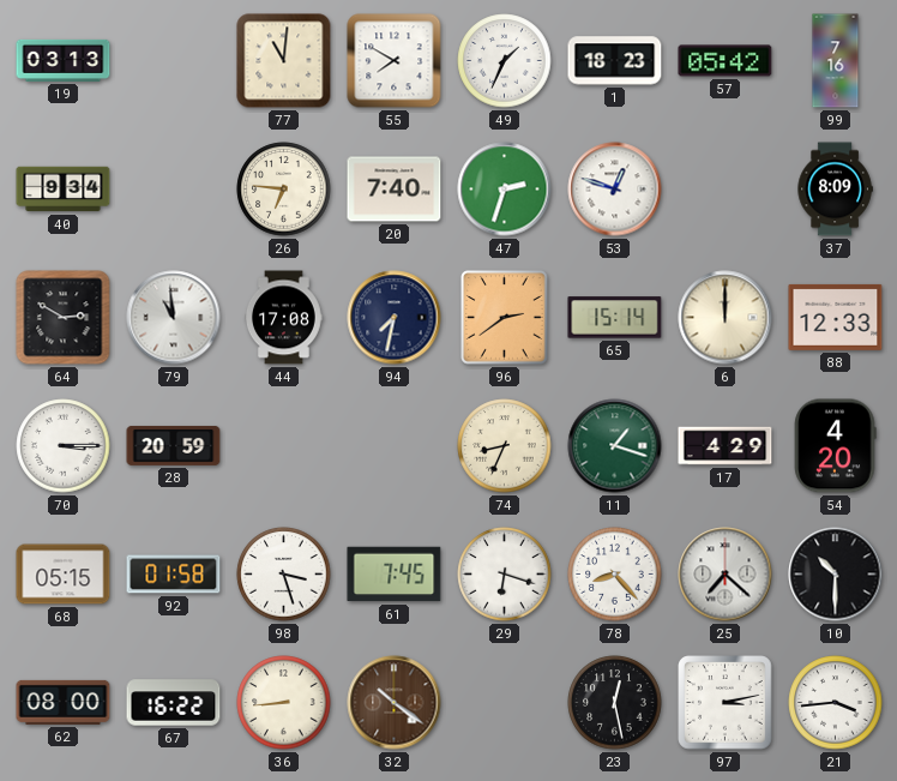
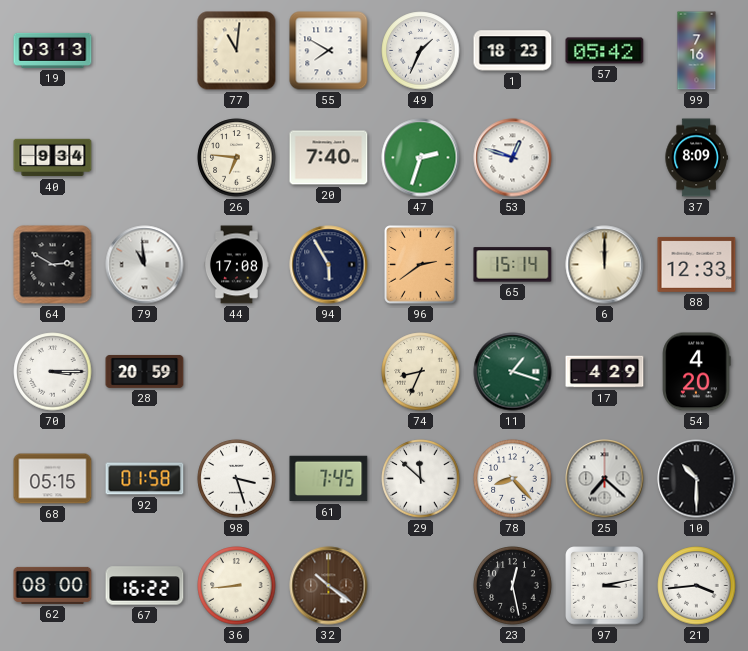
94: 7:32 -> 5:55 (329, 265)
29: 6:18 -> 11:52 (421, 479)
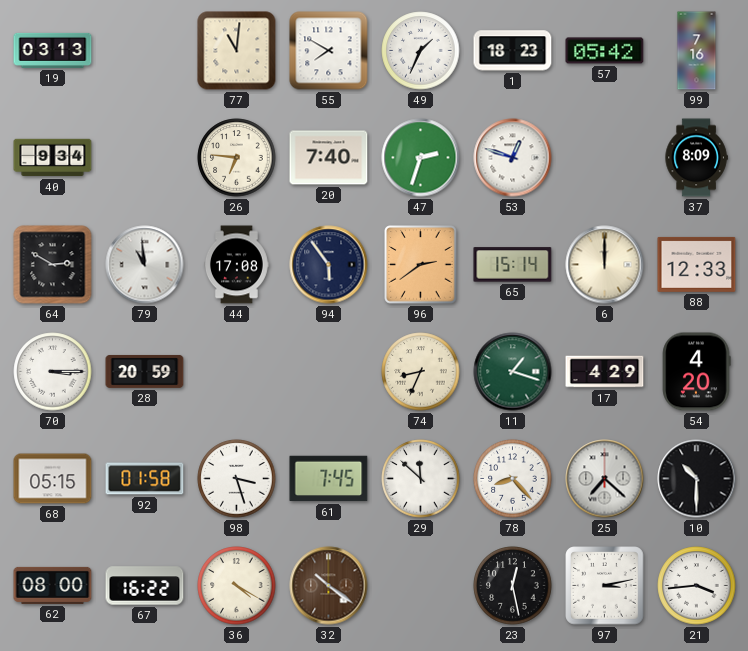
94: 5:55 -> 5:54 (329, 265)
36: 8:44 -> 4:20 (237, 586)
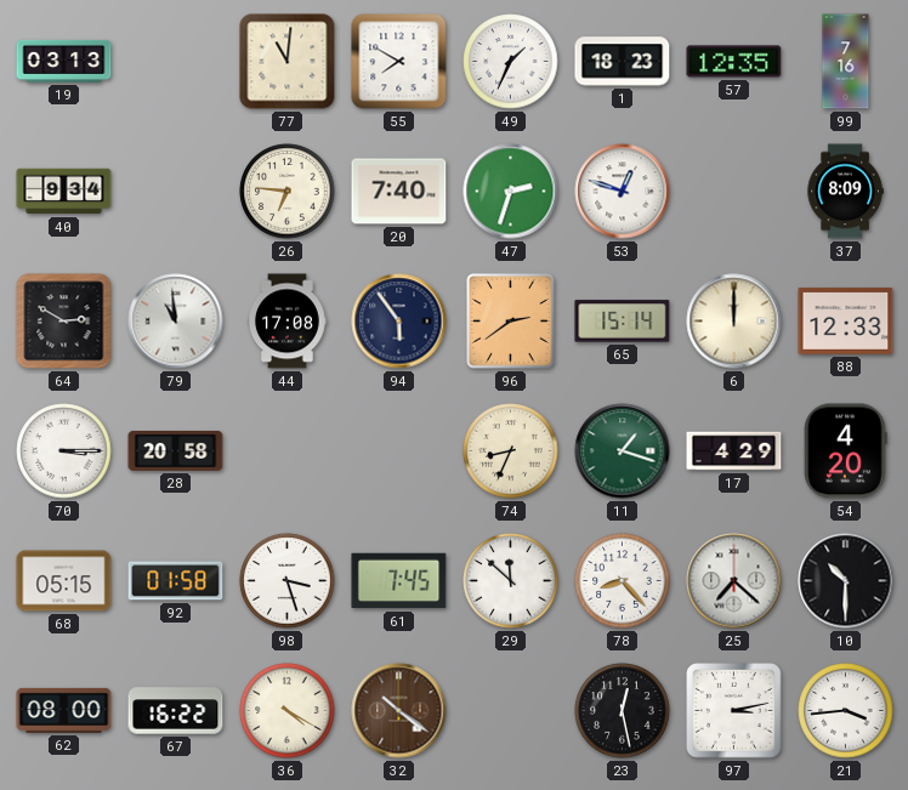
57: 05:42 -> 12:35 (734, 62)
28: 20:59 -> 20:58 (176, 450)
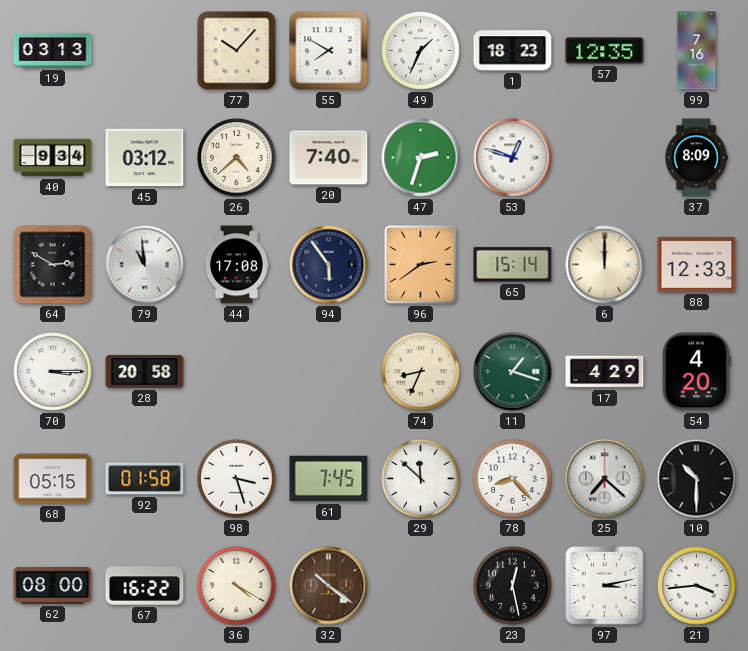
77: 11:01 -> 10:07 (237, 51)
45: none -> 03:12 (145, 158)
26: 6:46 -> 4:38 (237, 158)
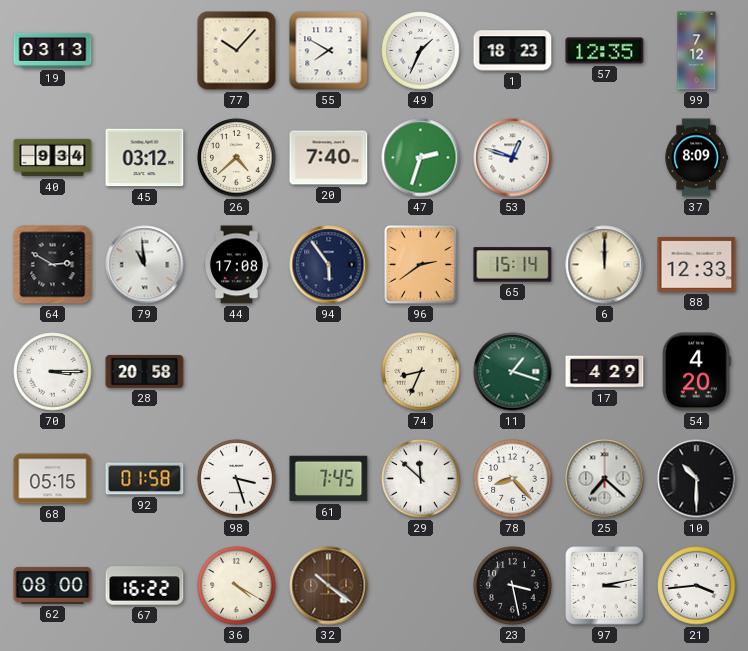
99: 7:16 -> 7:12 (697, 51)
23: 12:28 -> 3:28 (513, 586)
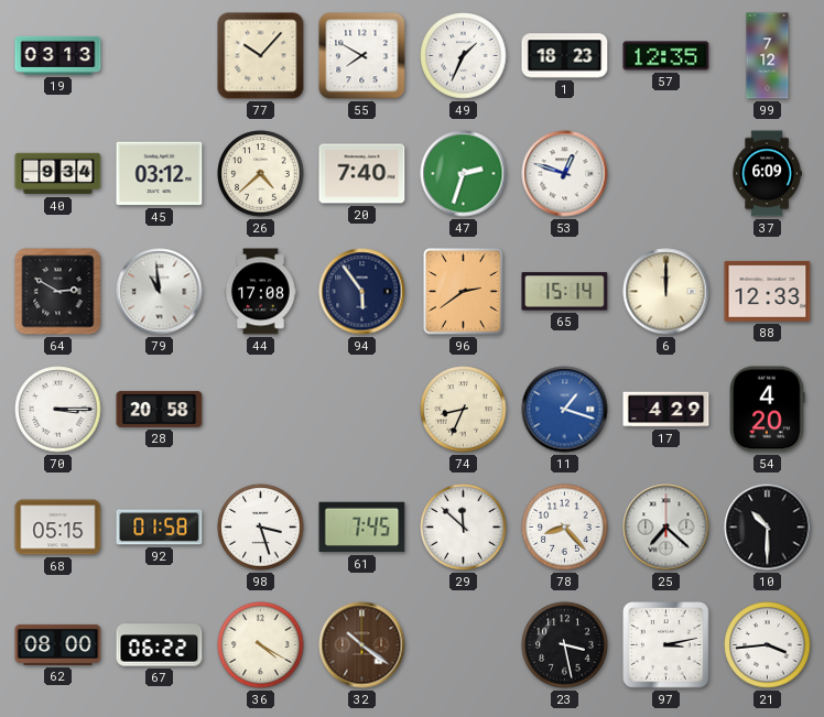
37: 8:09 -> 6:09 (767, 174)
11 dial: green -> blue (565, 410)
67: 16:22 -> 06:22 (160, 645)
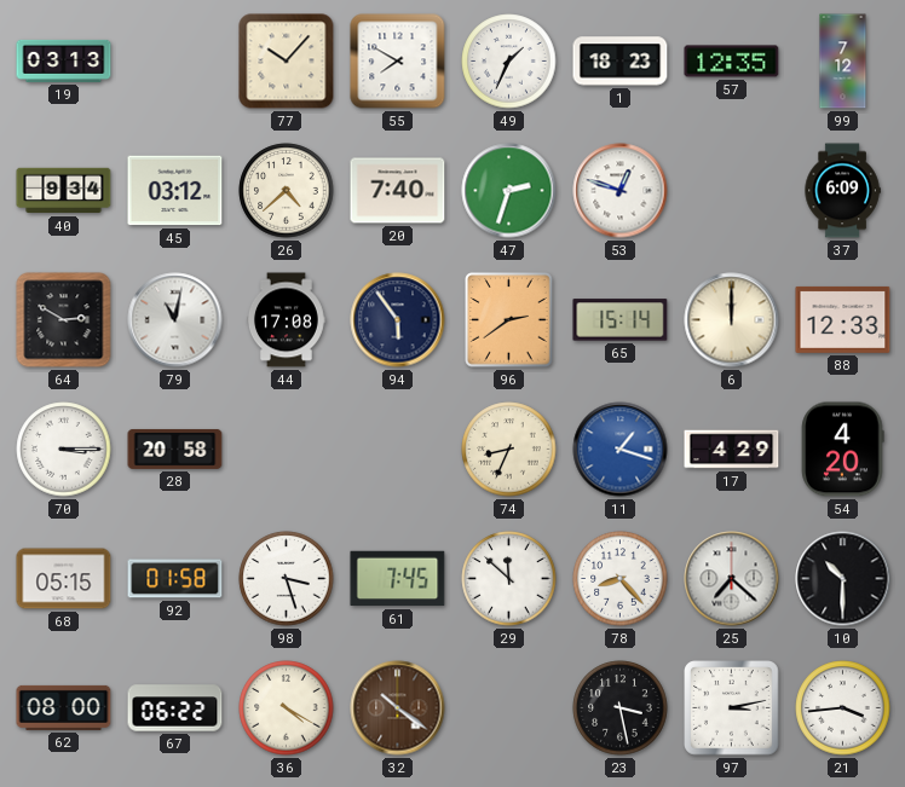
79: 10:59 -> 11:02 (175, 320)
